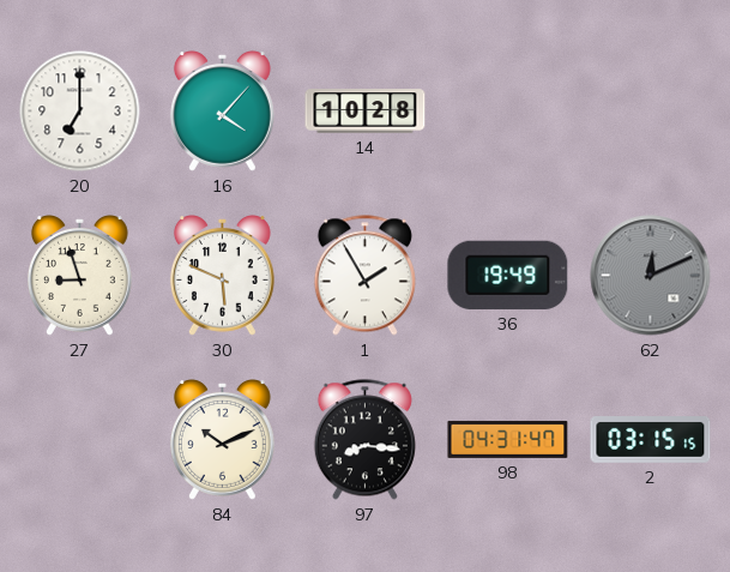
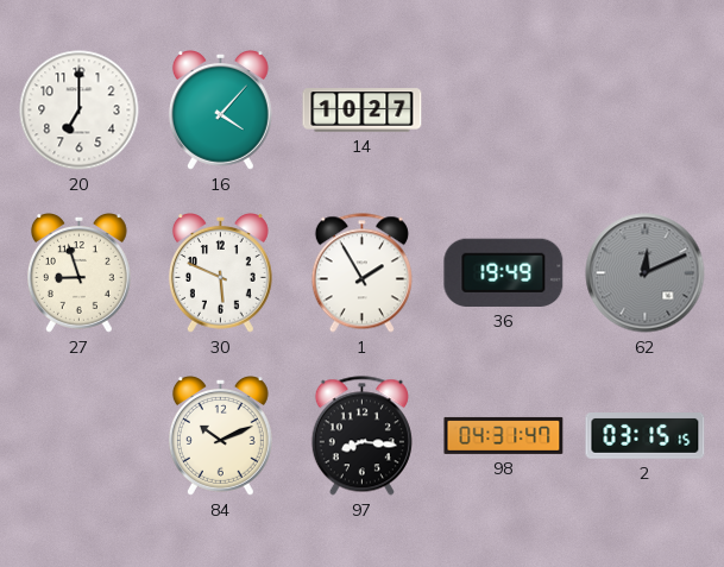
14: 10:28 -> 10:27 (363, 111)
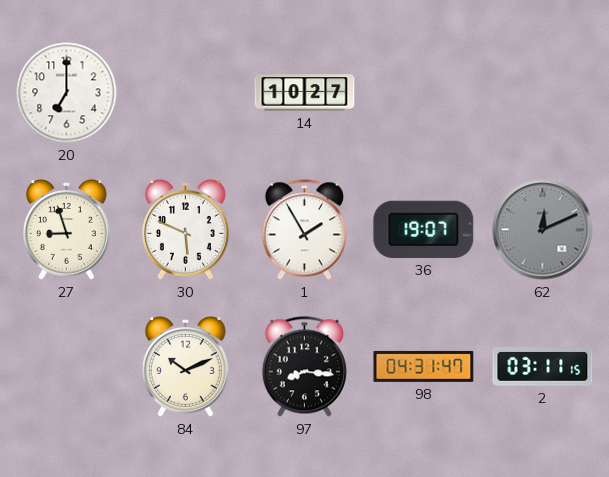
16: 4:07 -> none (220, 111)
36: 19:49 -> 19:07 (424, 229)
2: 03:15 -> 03:11 (543, 367)
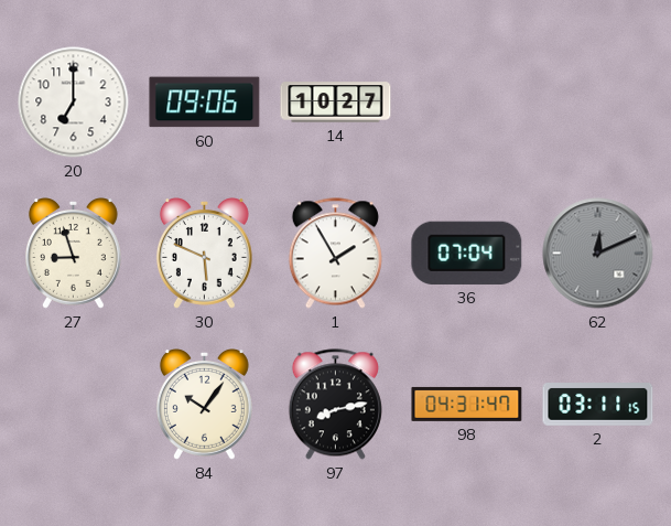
60: none -> 09:06 (205, 103)
36: 19:07 -> 07:04 (467, 253)
84: 10:11 -> 10:06 (204, 405)
97: 8:16 -> 8:13 (335, 405)
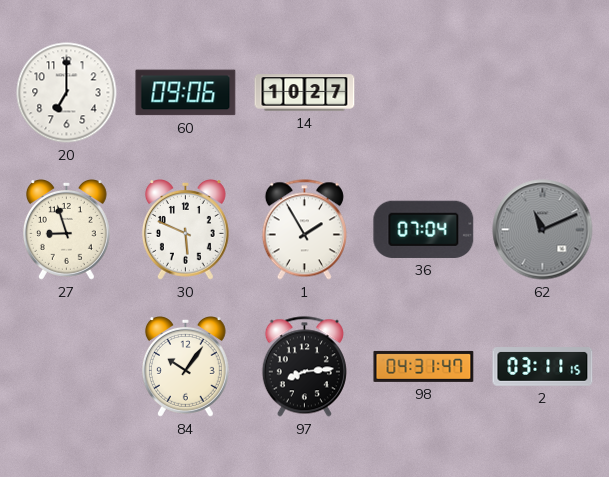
62: 12:11 -> 11:11 (543, 230)
97: 8:13 -> 8:14 (304, 367)
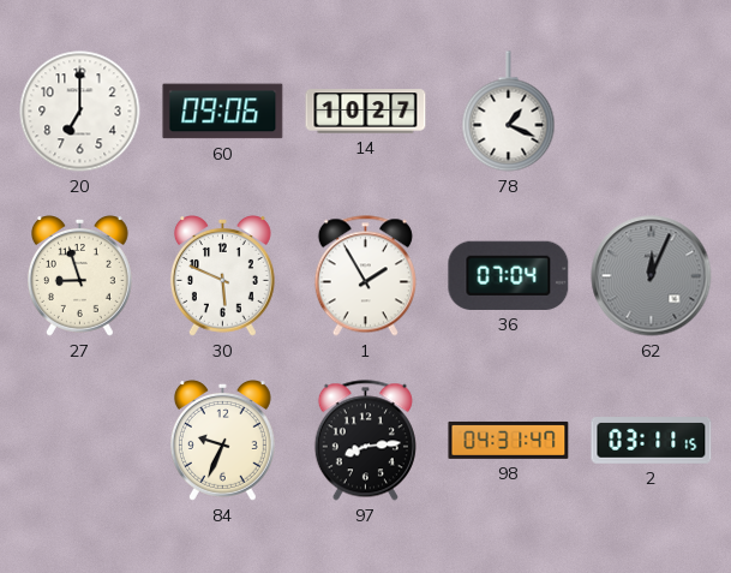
78: none -> 1:19 (509, 112)
62: 11:11 -> 12:04 (652, 276)
84: 10:06 -> 9:34 (222, 441)
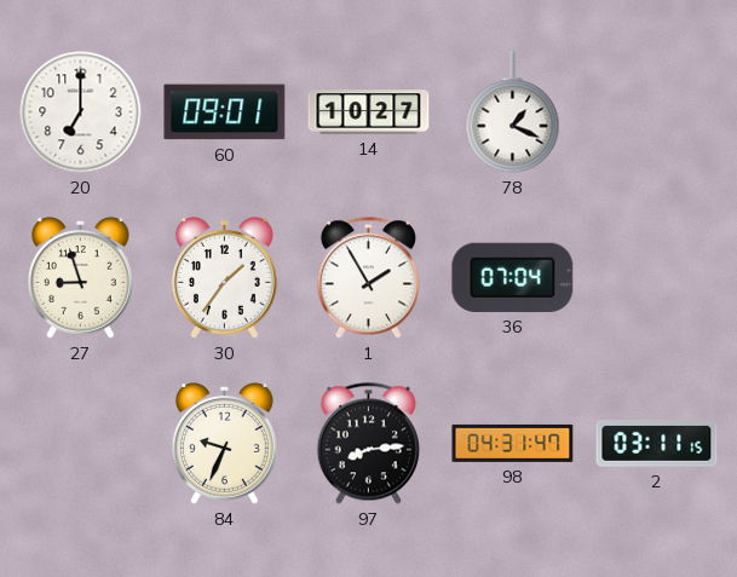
60: 09:06 -> 09:01 (225, 112)
30: 5:49 -> 1:36 (224, 278)
62: 12:04 -> none (652, 276)
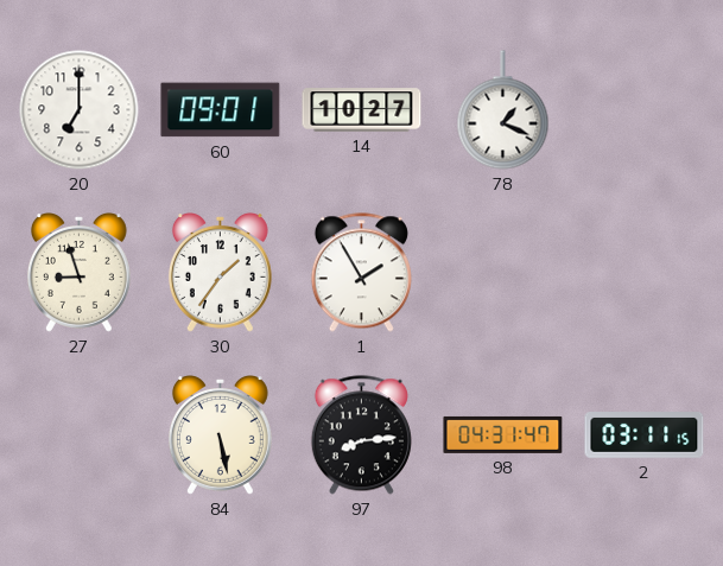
36: 07:04 -> none (513, 277)
84: 9:34 -> 5:28 (220, 435)
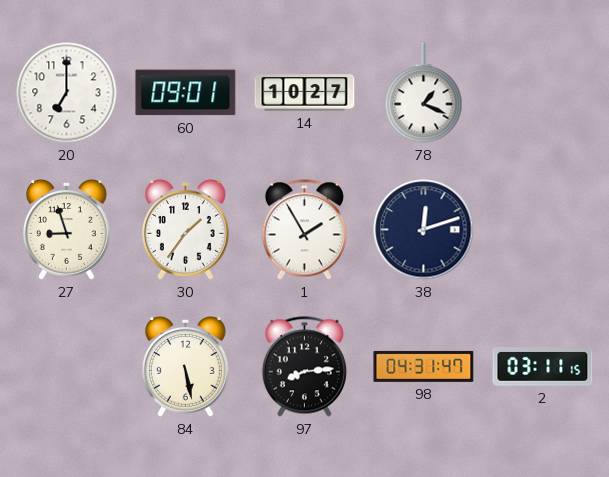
38: none -> 12:12 (424, 230)
